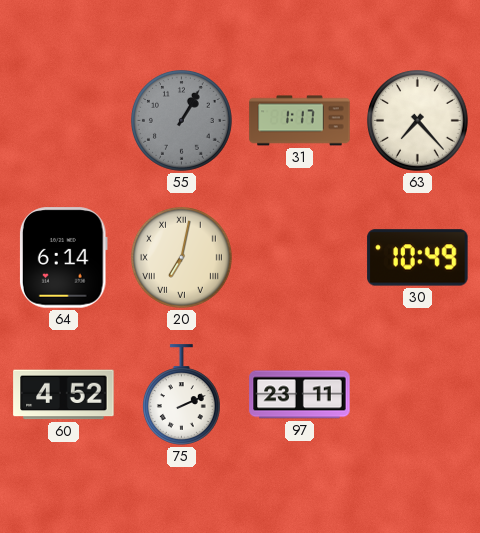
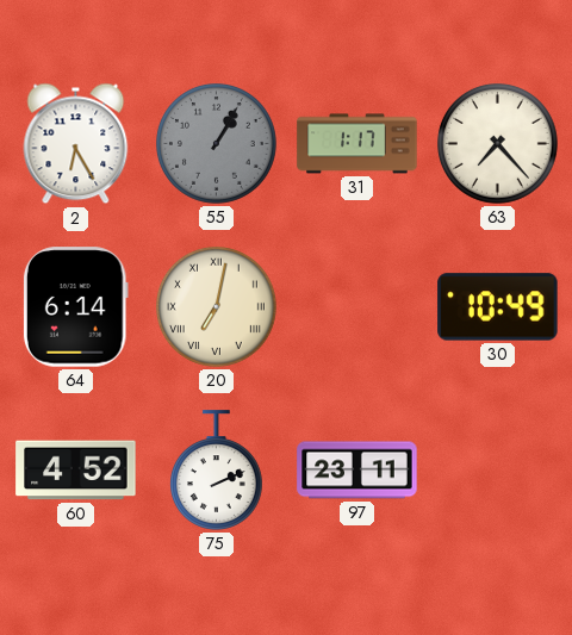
2: none -> 6:25 (76, 144)
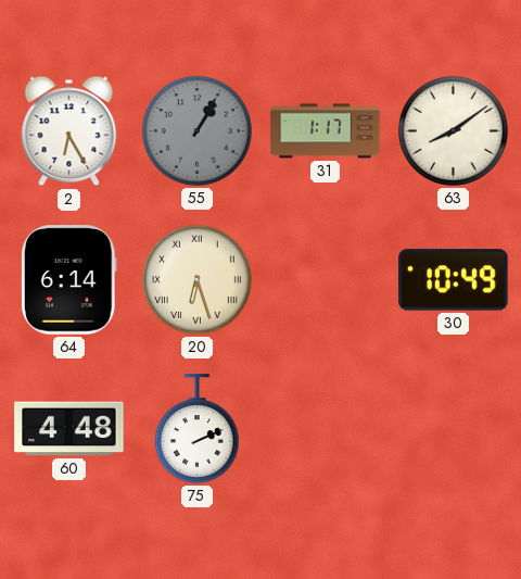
63: 7:23 -> 8:09 (454, 131)
20: 7:02 -> 6:27 (198, 280)
60: 4:52 -> 4:48 (69, 429)
97: 23:11 -> none (357, 471)
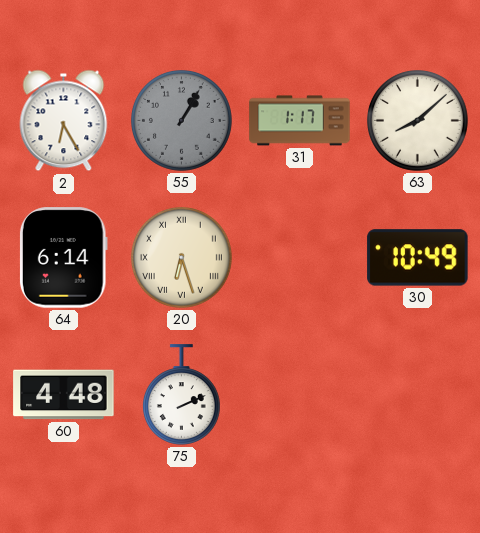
63: 8:09 -> 8:08 (418, 121)
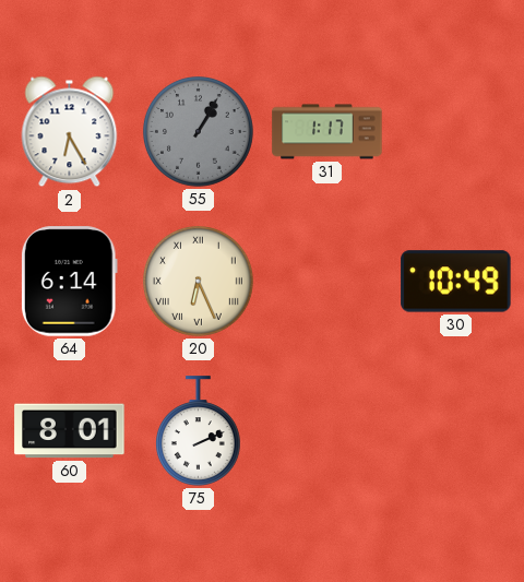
63: 8:08 -> none (418, 121)
20: 6:27 -> 6:26 (199, 282)
60: 4:48 -> 8:01 (70, 431)
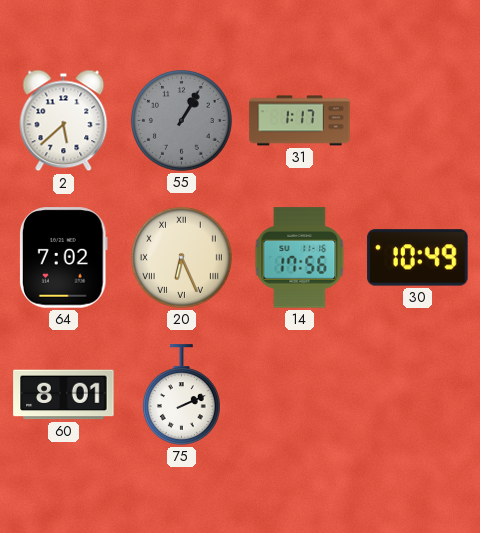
2: 6:25 -> 5:38 (64, 121)
64: 6:14 -> 7:02 (63, 258)
14: none -> 17:56 (300, 258)
